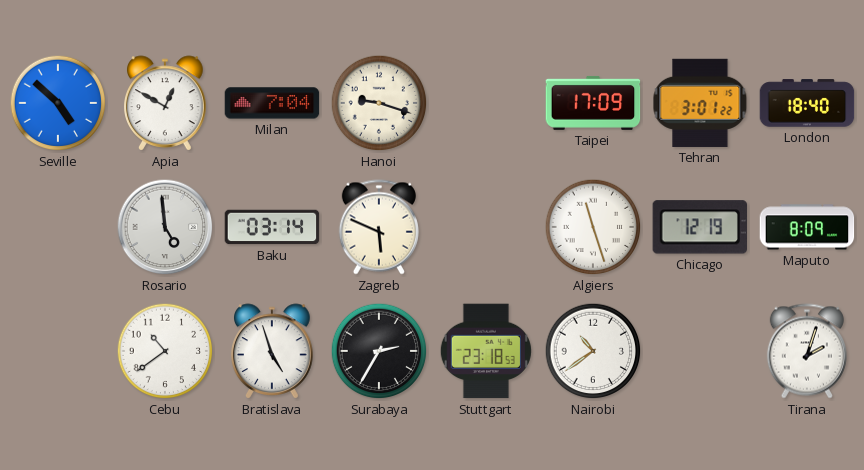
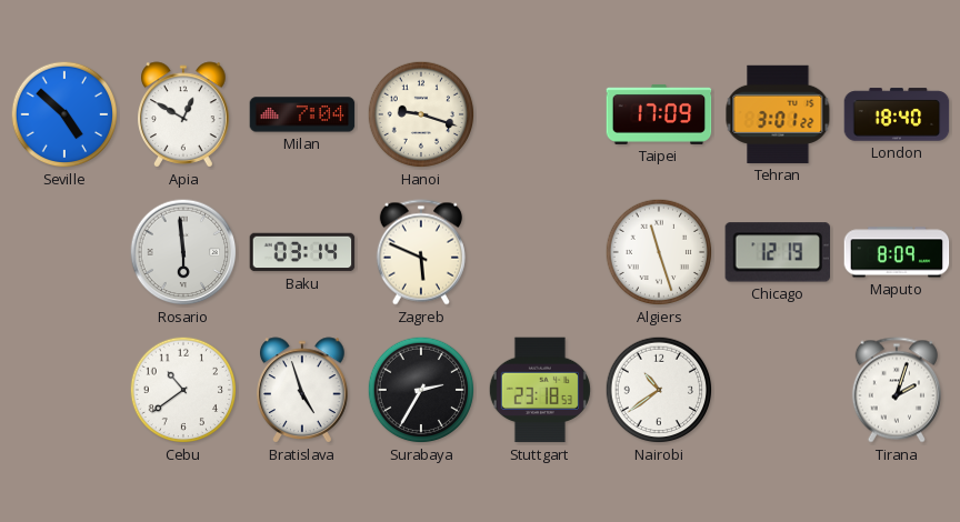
Rosario: 4:59 -> 5:59 (183, 252)
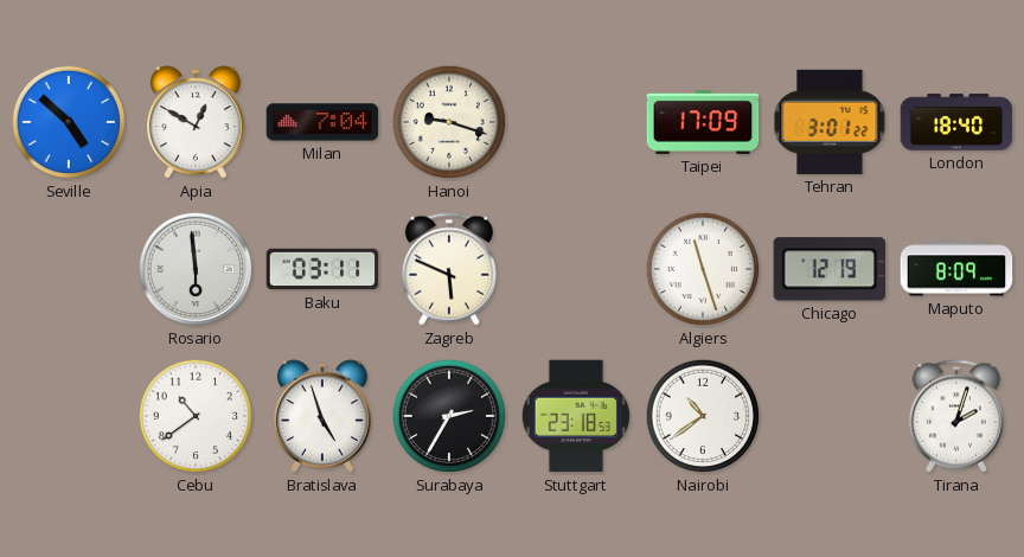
Baku: 03:14 -> 03:11 (322, 269)
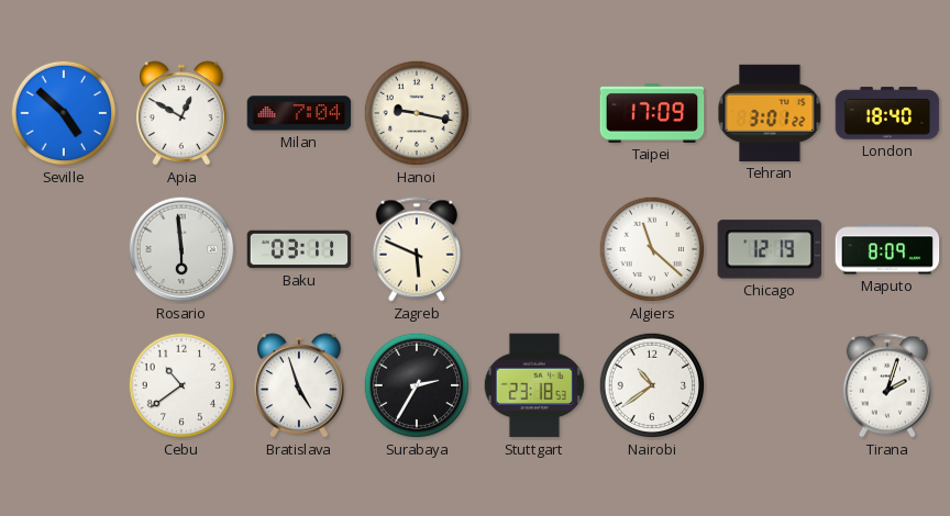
Hanoi: 9:18 -> 9:17 (417, 113)
Algiers: 11:27 -> 11:22 (652, 249)
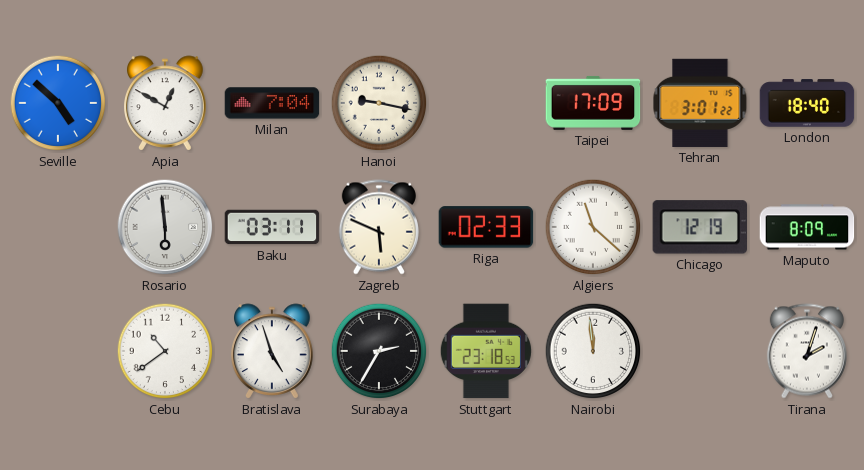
Riga: none -> 02:33 (486, 227)
Nairobi: 10:39 -> 11:59 (593, 351)
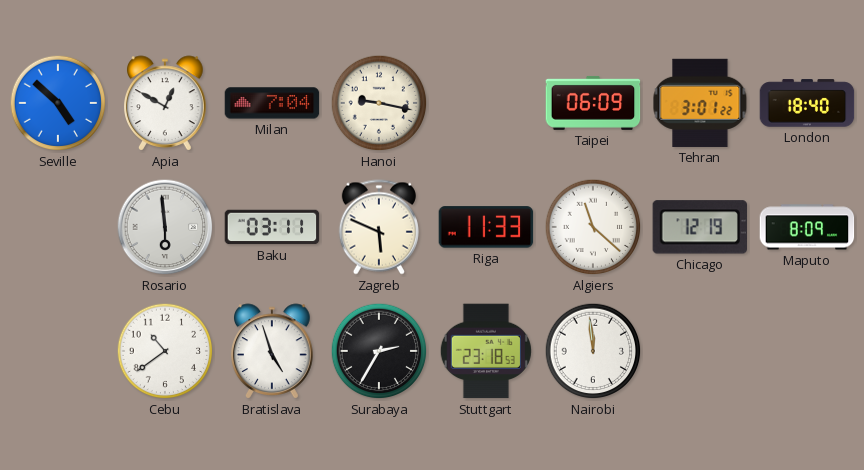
Taipei: 17:09 -> 06:09 (593, 103)
Riga: 02:33 -> 11:33 (486, 227)
Tirana: 2:03 -> none (807, 351)
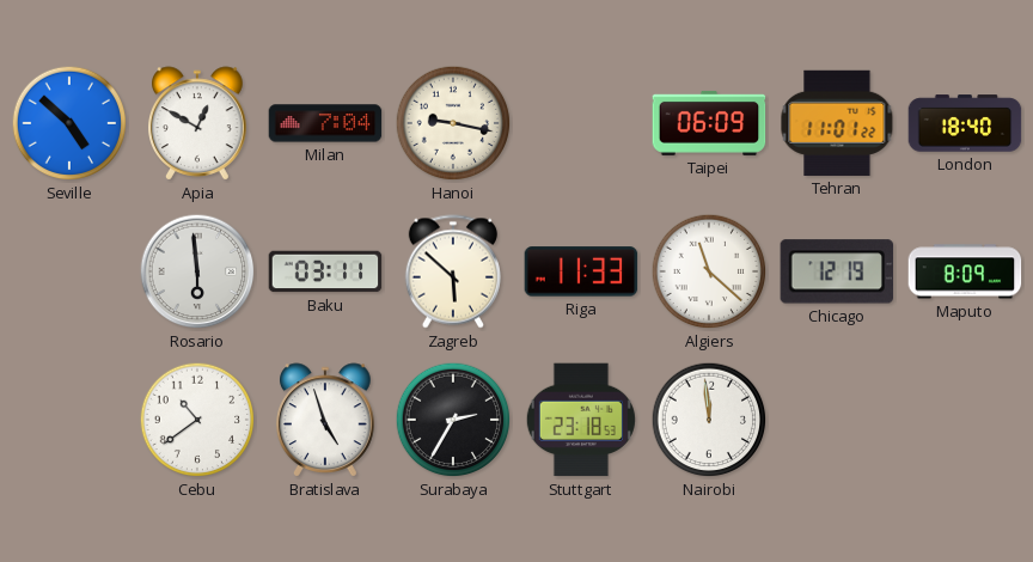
Tehran: 3:01 -> 11:01 (837, 123)
Zagreb: 5:49 -> 5:52 (453, 271)
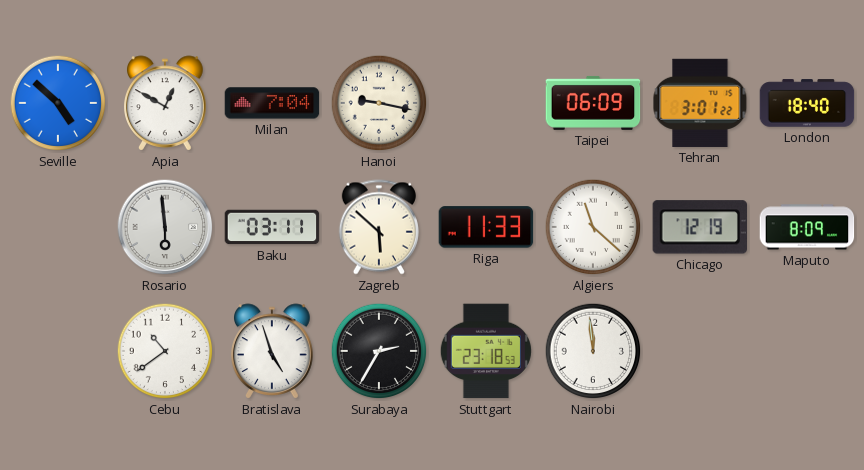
Tehran: 11:01 -> 3:01 (700, 103)
